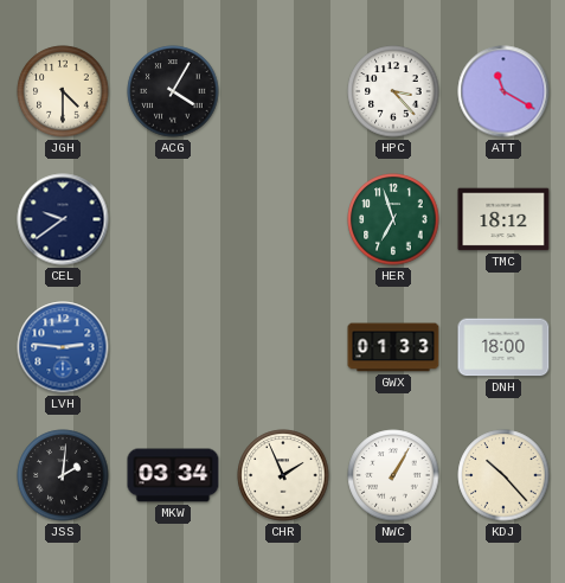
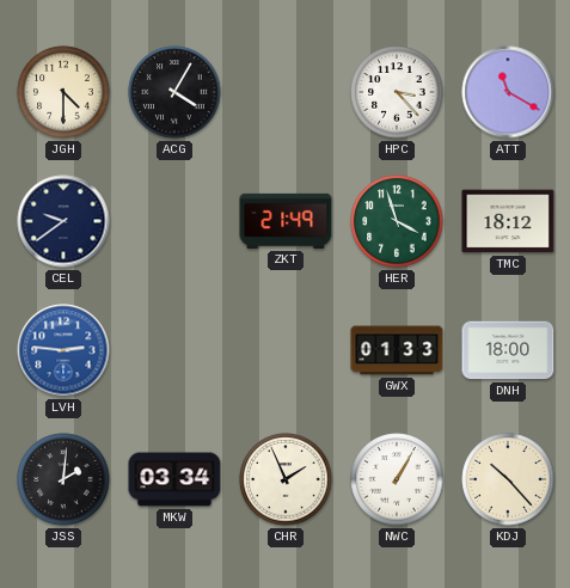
ZKT: none -> 21:49 (286, 221)
HER: 6:57 -> 3:57 (397, 221)
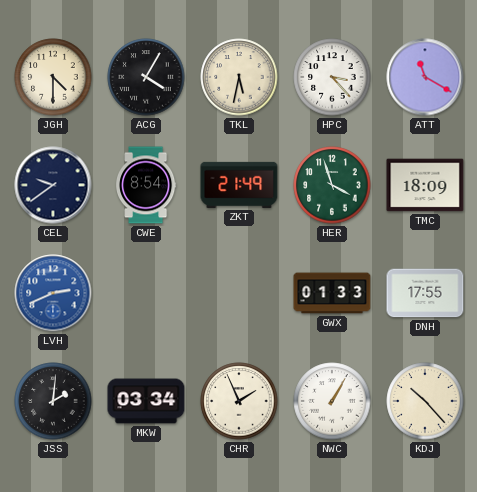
TKL: none -> 5:32 (239, 77)
CWE: none -> 8:54 (147, 185)
TMC: 18:12 -> 18:09 (425, 185)
LVH: 2:46 -> 2:41 (53, 293)
DNH: 18:00 -> 17:55 (425, 293)
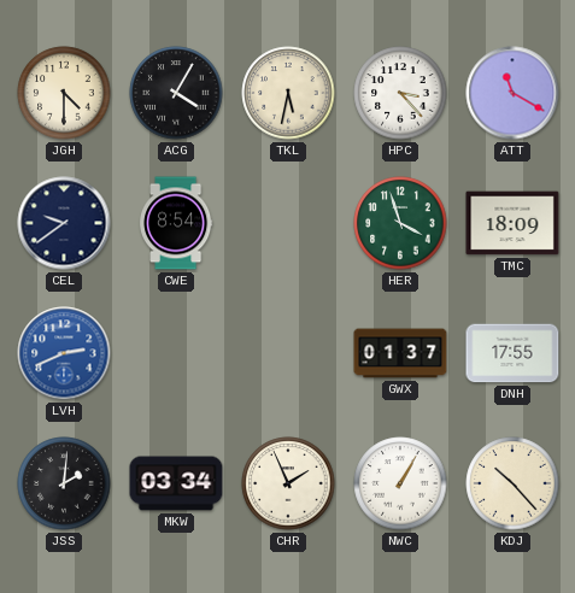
ZKT: 21:49 -> none (239, 185)
GWX: 01:33 -> 01:37 (400, 353)
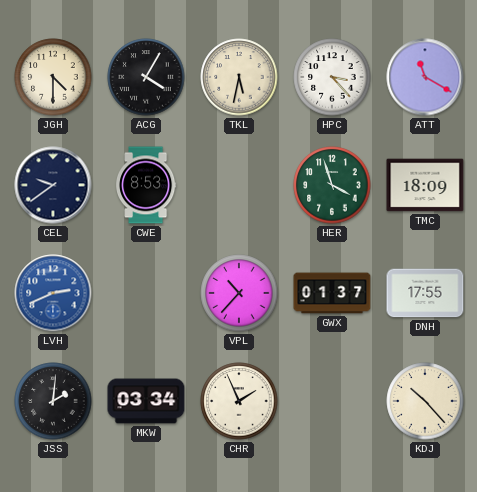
CWE: 8:54 -> 8:53 (147, 185)
VPL: none -> 10:37 (239, 293)
NWC: 1:05 -> none (400, 483)
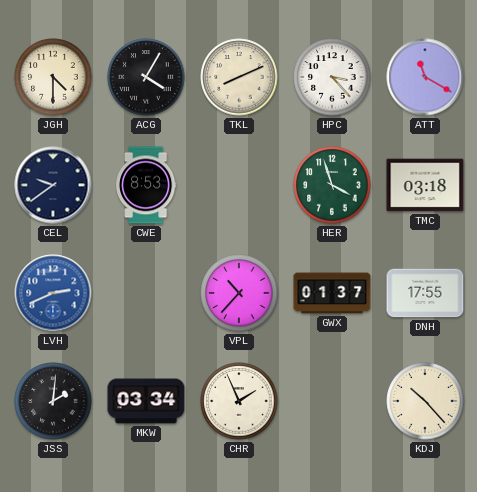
TKL: 5:32 -> 8:11 (239, 77)
TMC: 18:09 -> 03:18 (425, 185)
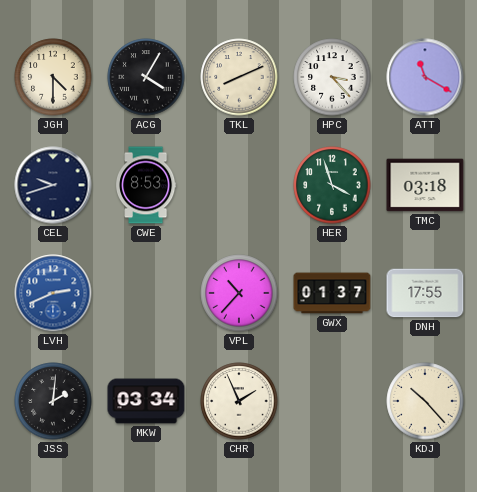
CEL: 9:39 -> 9:42 (53, 185)
